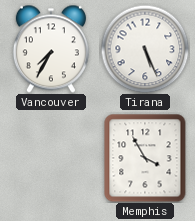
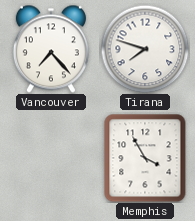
Vancouver: 7:35 -> 7:23 (51, 49)
Tirana: 5:26 -> 7:48 (145, 49)
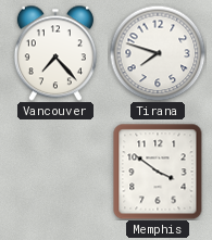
Memphis: 3:55 -> 3:51 (158, 172)
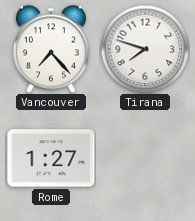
Rome: none -> 1:27 (51, 158)
Memphis: 3:51 -> none (158, 172)
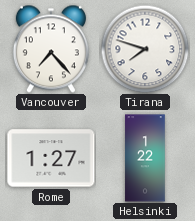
Helsinki: none -> 1:22 (145, 158)
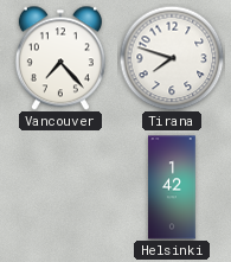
Rome: 1:27 -> none (51, 158)
Helsinki: 1:22 -> 1:42 (172, 187)
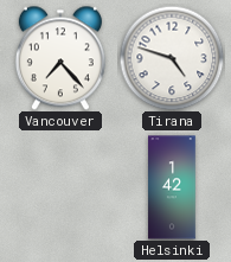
Tirana: 7:48 -> 4:48 (172, 58)
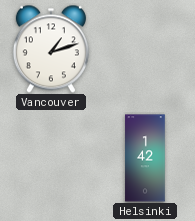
Vancouver: 7:23 -> 1:12 (51, 49)
Tirana: 4:48 -> none (172, 58)
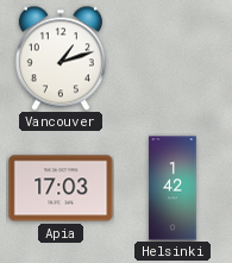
Apia: none -> 17:03 (61, 188)
